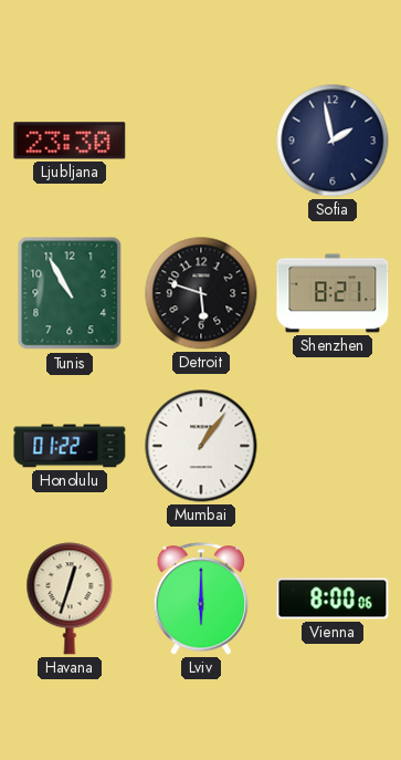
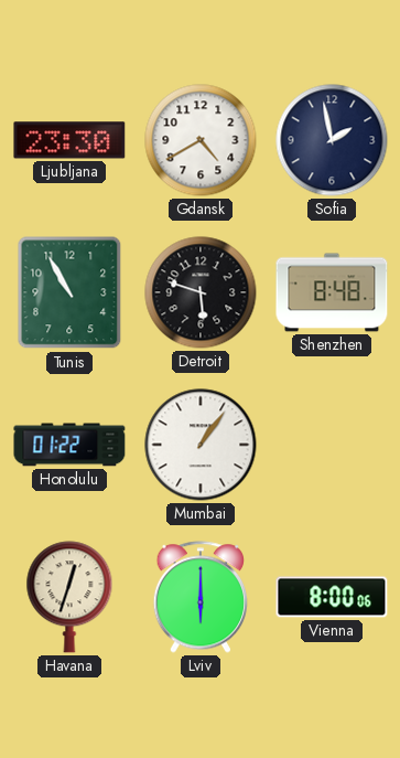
Gdansk: none -> 4:40 (201, 140)
Shenzhen: 8:21 -> 8:48 (332, 292)
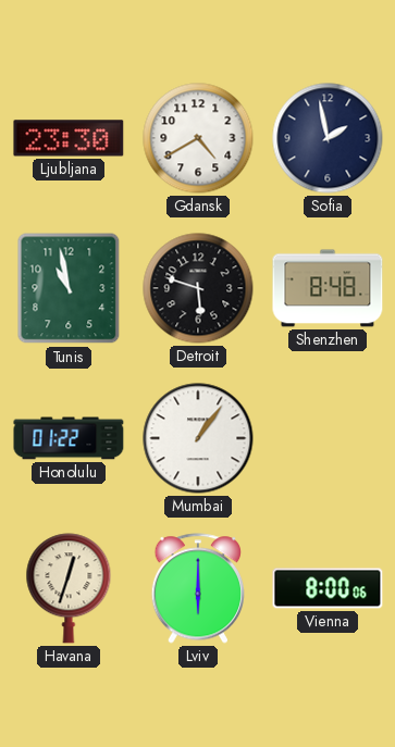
Tunis: 10:55 -> 10:58 (69, 288)
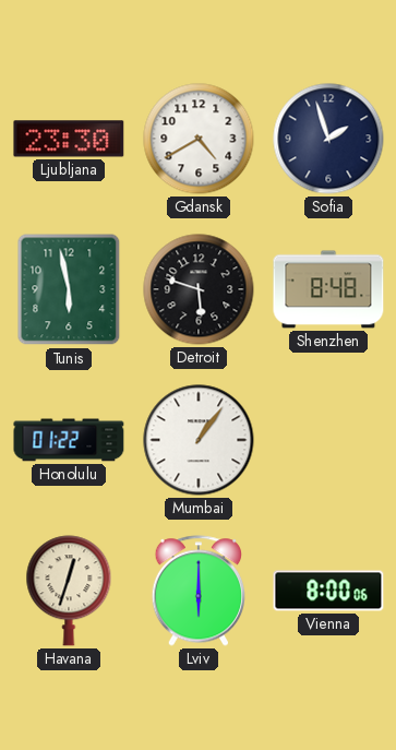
Sofia: 1:58 -> 1:57 (328, 139)
Tunis: 10:58 -> 5:58 (69, 289)
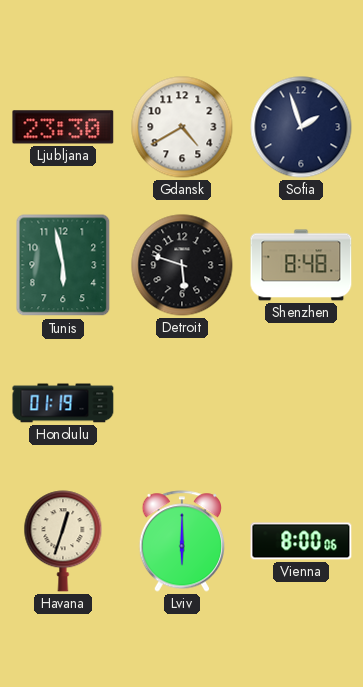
Honolulu: 01:22 -> 01:19 (63, 403)
Mumbai: 1:06 -> none (199, 440)
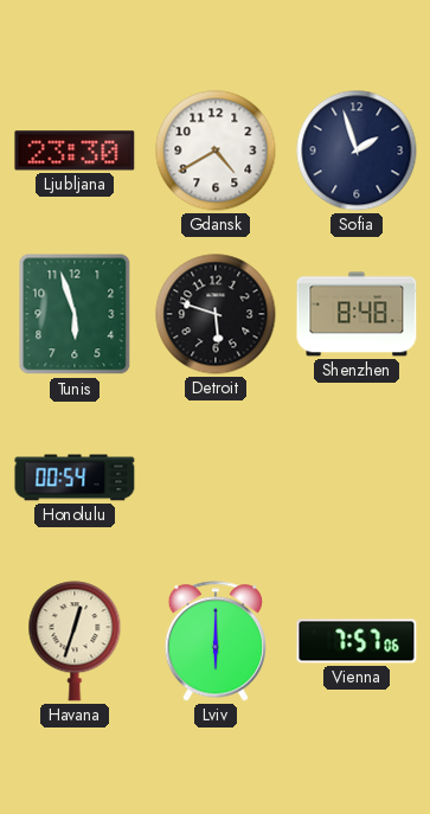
Tunis: 5:58 -> 5:57 (75, 314)
Honolulu: 01:19 -> 00:54 (75, 477)
Vienna: 8:00 -> 7:57 (357, 641)
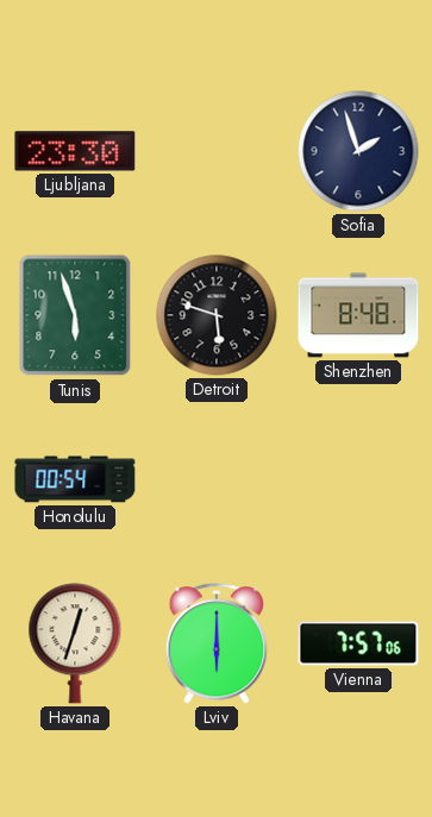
Gdansk: 4:40 -> none (216, 150)
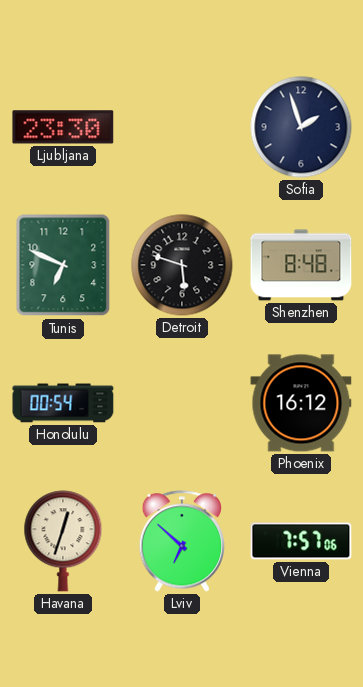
Tunis: 5:57 -> 6:49 (63, 265)
Phoenix: none -> 16:12 (301, 403)
Lviv: 6:00 -> 6:52 (181, 541)
